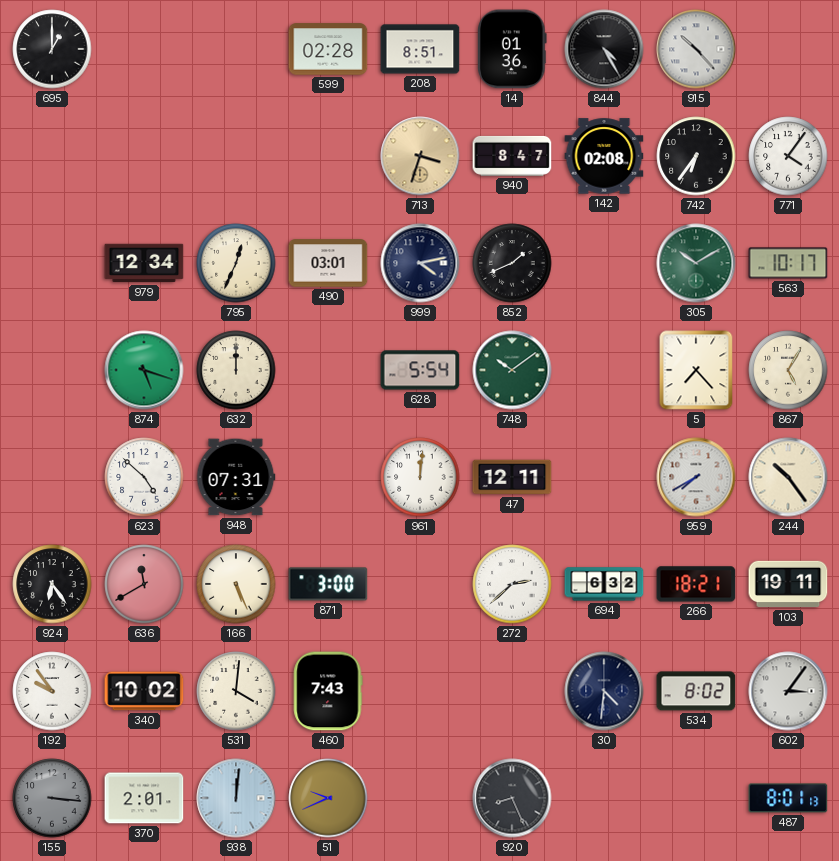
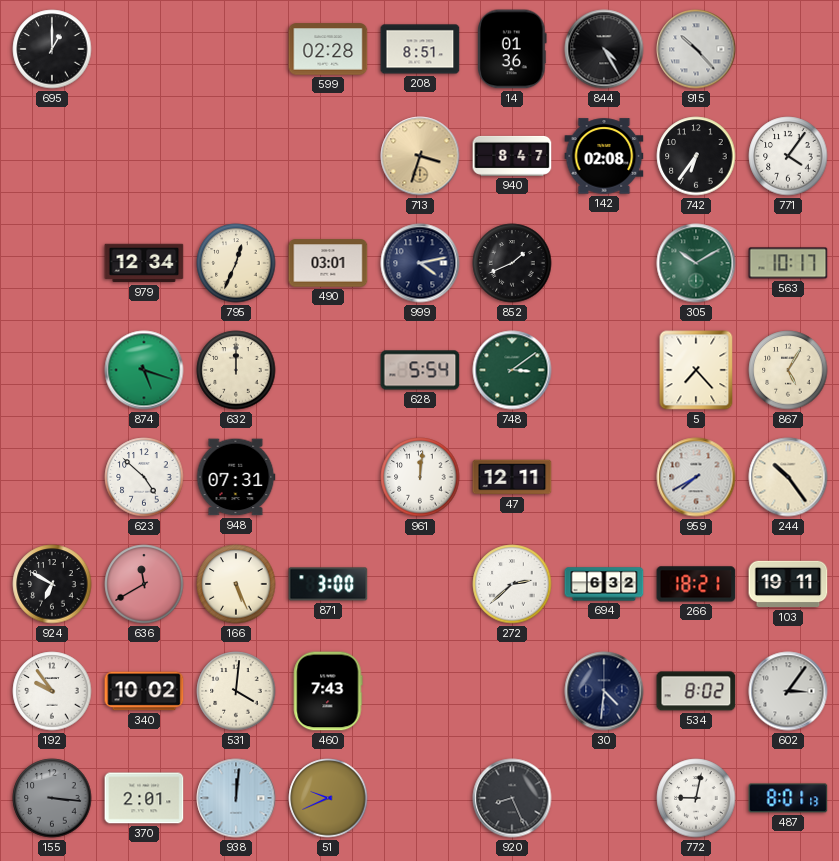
748: 10:09 -> 3:09 (512, 370)
924: 6:24 -> 6:50 (52, 584)
772: none -> 9:02 (696, 798)
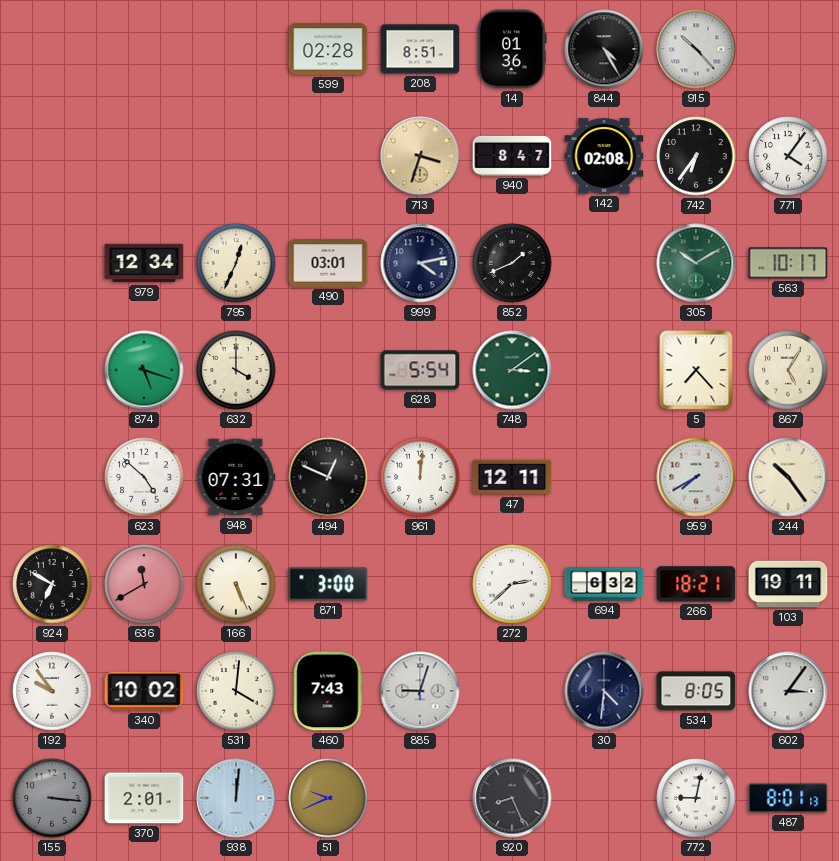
695: 1:00 -> none (52, 49)
632: 12:00 -> 4:00 (236, 370)
494: none -> 12:49 (328, 477)
885: none -> 9:03 (420, 691)
534: 8:02 -> 8:05 (696, 691)
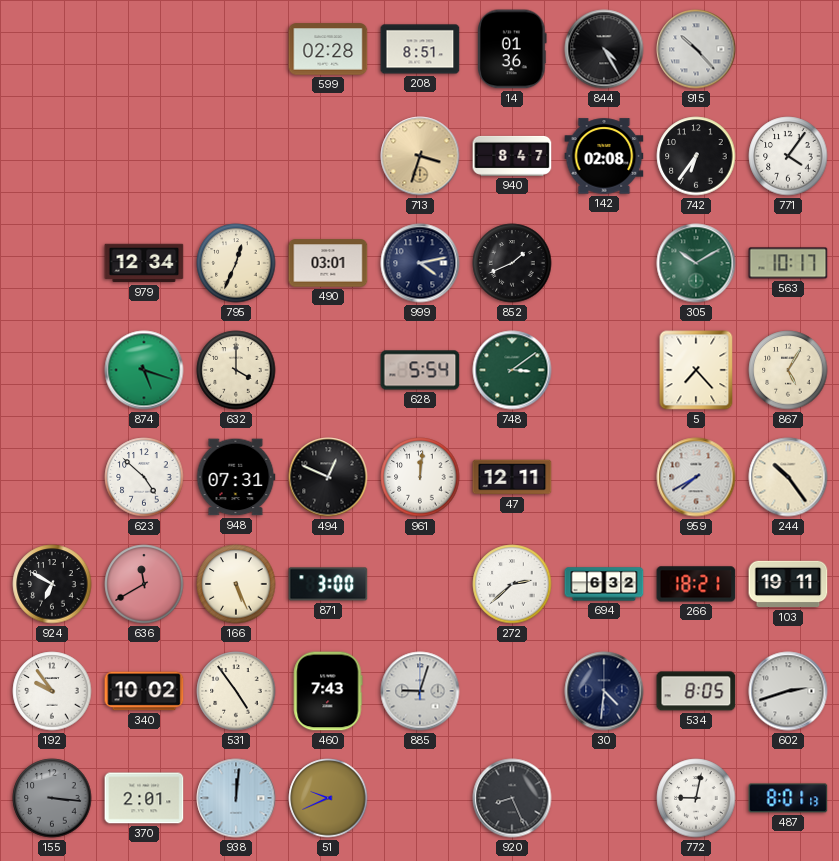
531: 4:01 -> 4:54 (236, 691)
602: 3:06 -> 2:42 (788, 691)
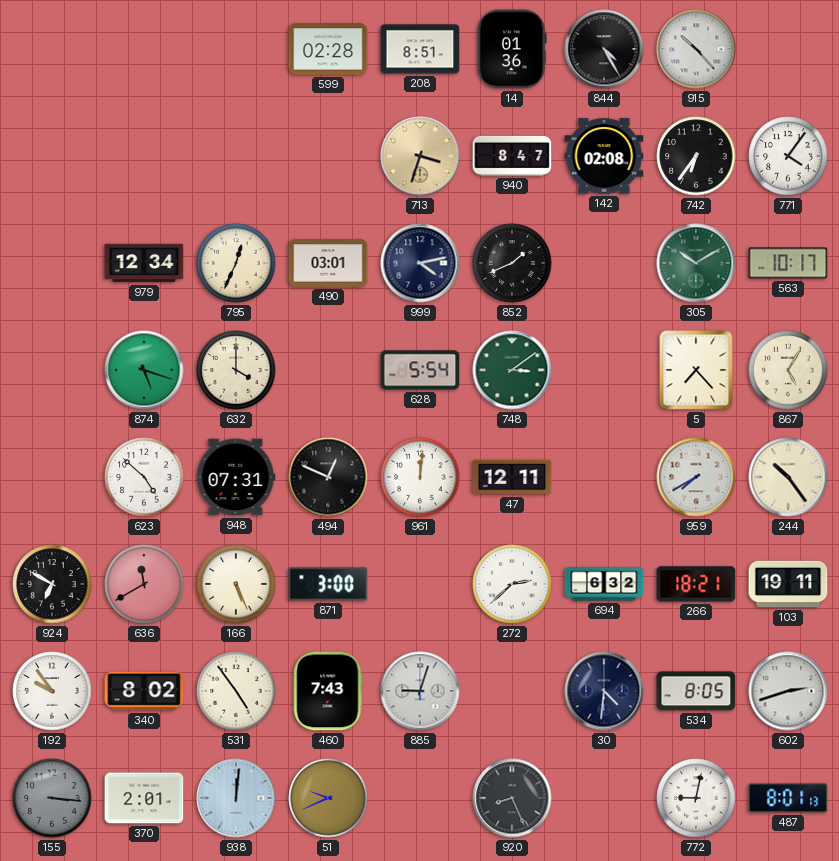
340: 10:02 -> 8:02 (144, 691)
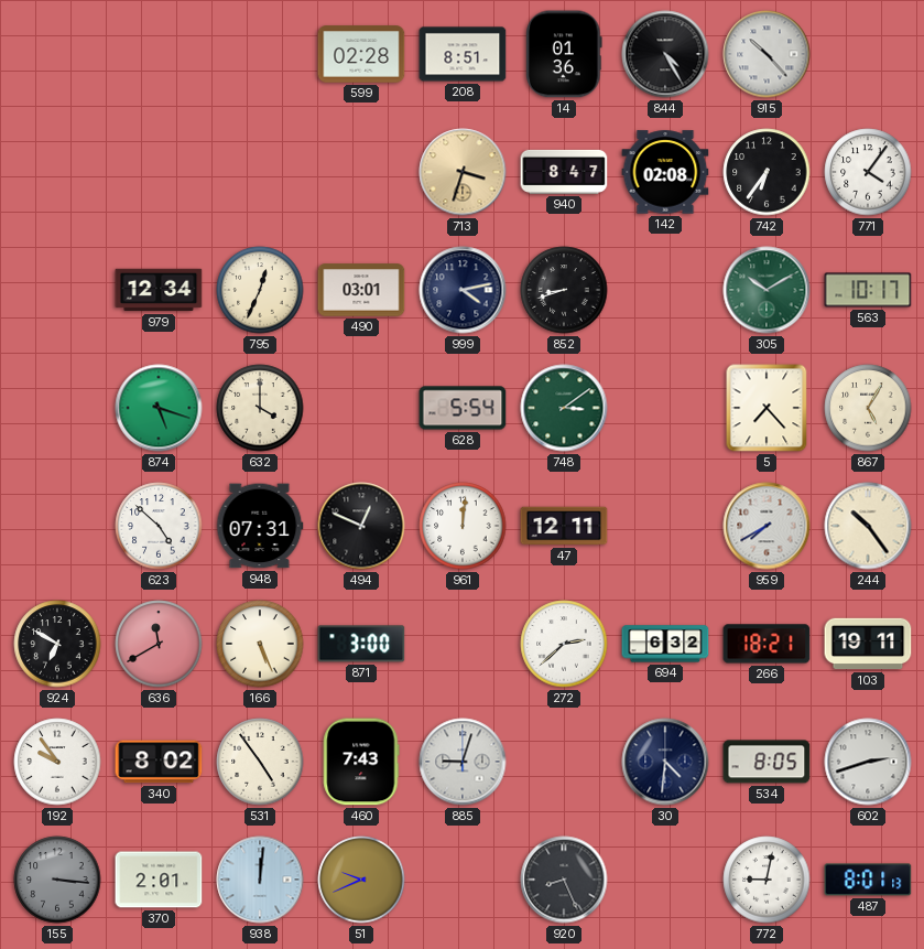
852: 1:41 -> 8:42 (564, 290)
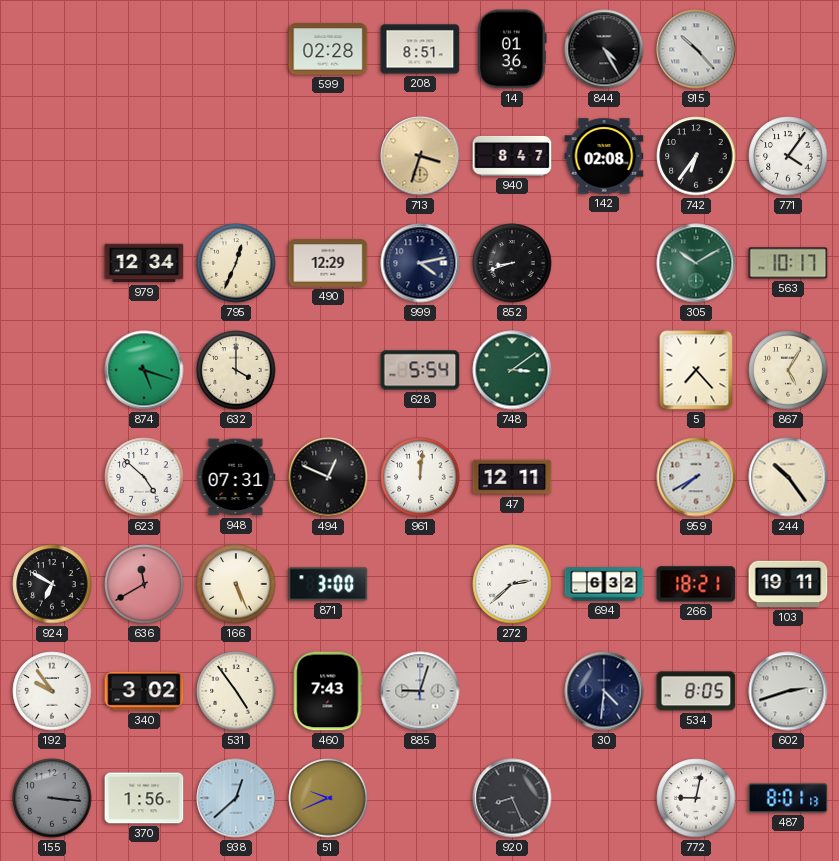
490: 03:01 -> 12:29 (328, 263)
340: 8:02 -> 3:02 (144, 691)
370: 2:01 -> 1:56 (144, 798)
938: 12:01 -> 12:38 (236, 798)
